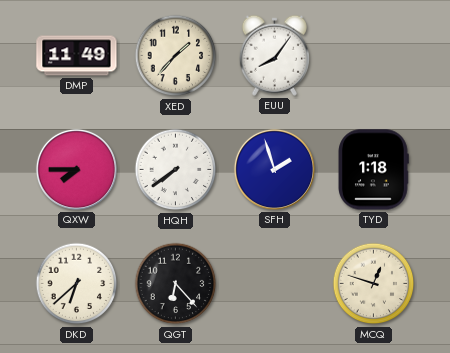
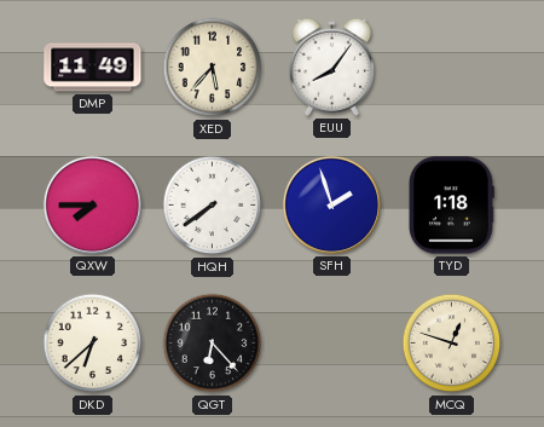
XED: 1:37 -> 5:37 (213, 68)
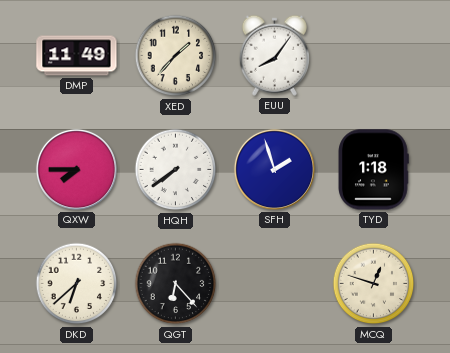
XED: 5:37 -> 1:37 (176, 56)
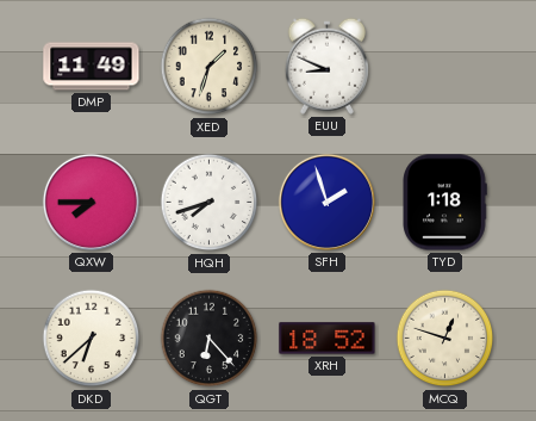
XED: 1:37 -> 1:33 (210, 67)
EUU: 8:06 -> 8:49 (326, 66)
HQH: 7:39 -> 7:42 (210, 203)
XRH: none -> 18:52 (328, 339)
